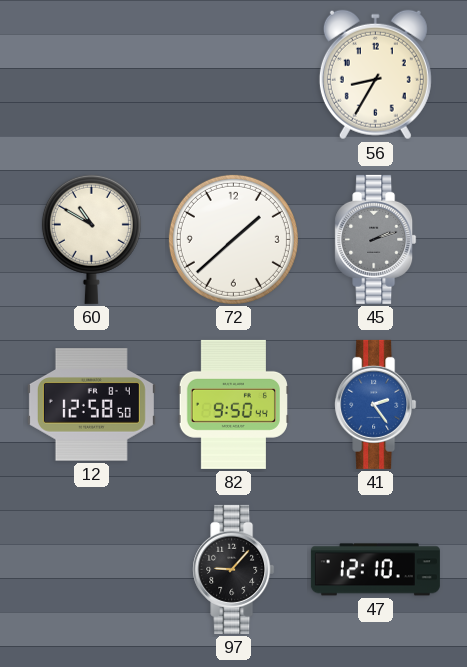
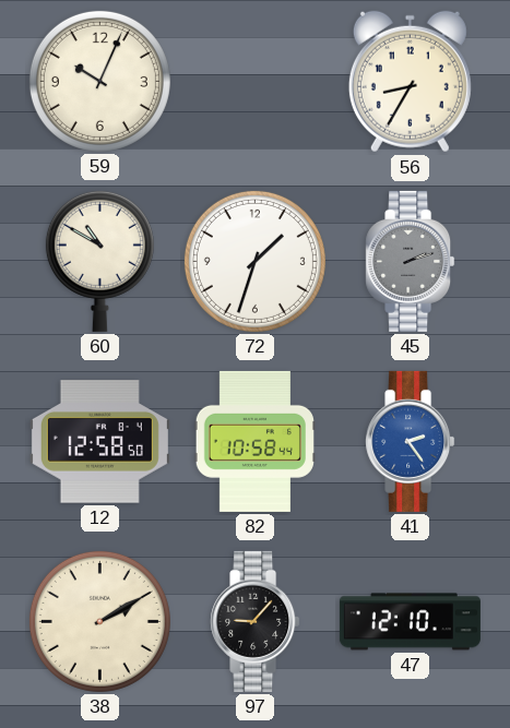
59: none -> 10:04 (99, 81)
72: 1:38 -> 1:33 (254, 261)
82: 9:50 -> 10:58 (254, 441)
38: none -> 2:10 (99, 621)
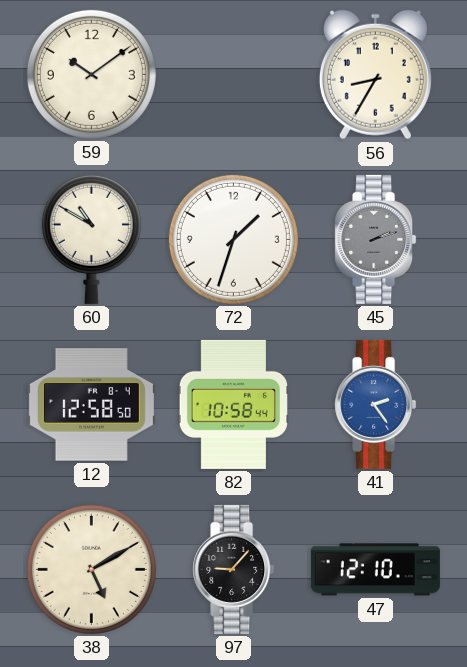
59: 10:04 -> 10:09 (91, 74)
38: 2:10 -> 5:10 (91, 569)
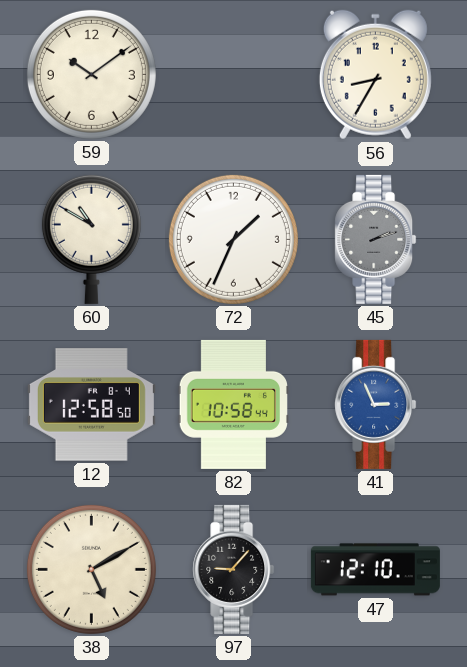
72: 1:33 -> 1:34 (233, 239)
41: 2:24 -> 2:56 (376, 404)
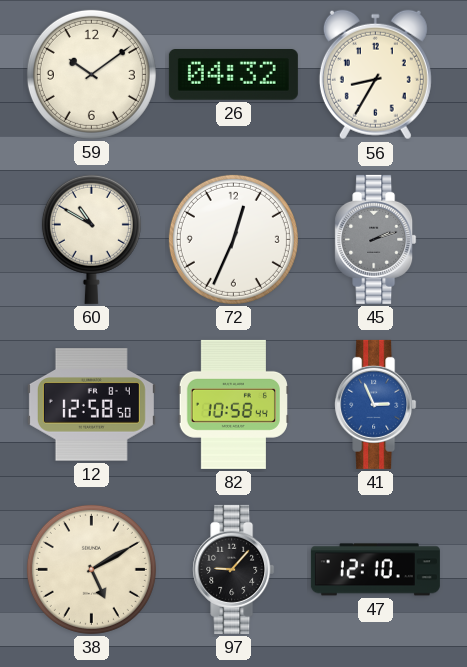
26: none -> 04:32 (233, 75)
72: 1:34 -> 12:34 (233, 239)
